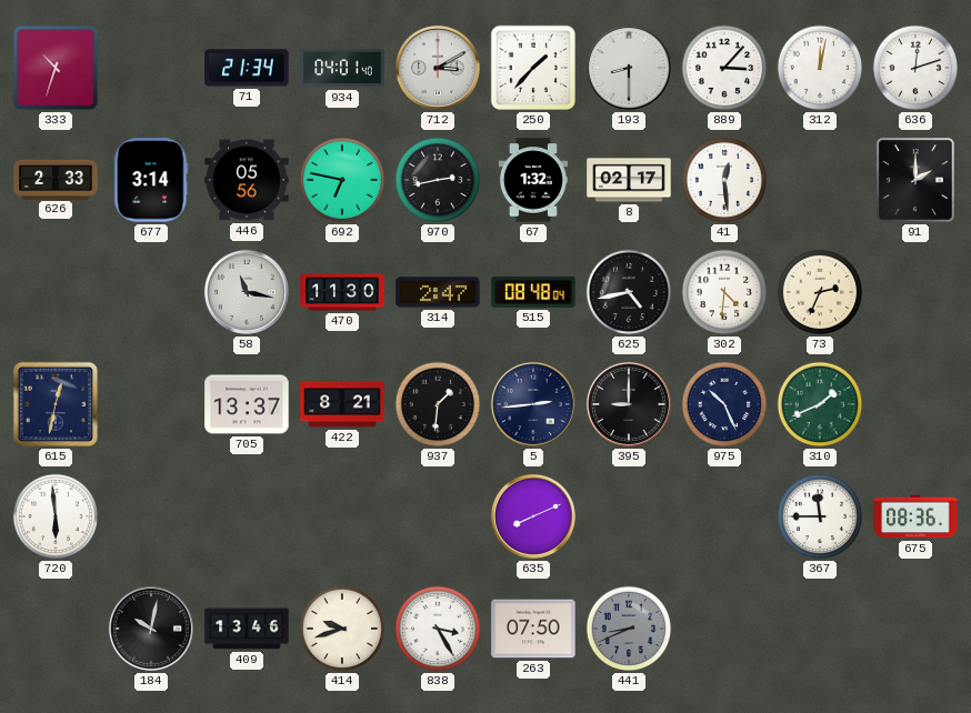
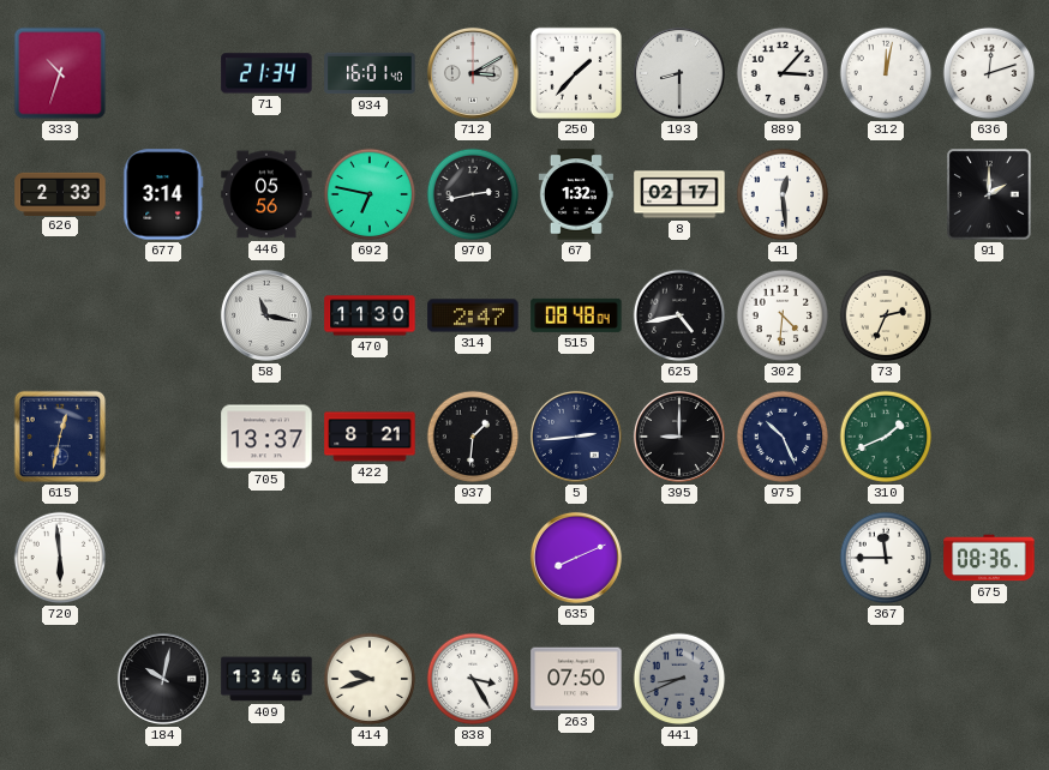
934: 04:01 -> 16:01 (370, 73)
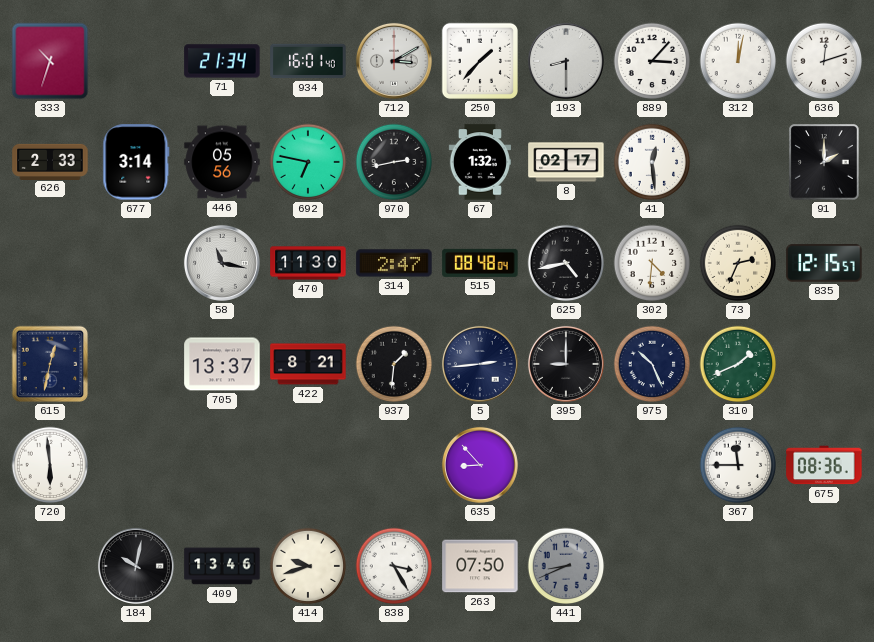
835: none -> 12:15 (824, 263)
635: 8:11 -> 8:53 (480, 465)
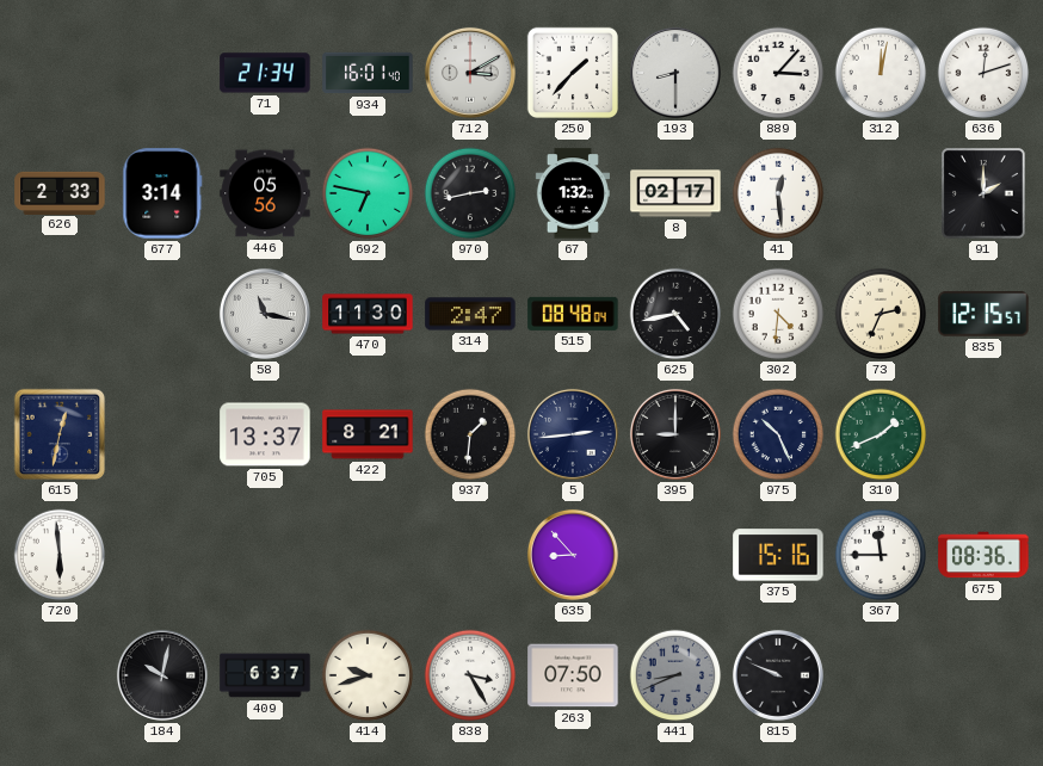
333: 10:33 -> none (50, 61)
375: none -> 15:16 (778, 555)
409: 13:46 -> 6:37 (265, 675)
815: none -> 9:49 (778, 675)
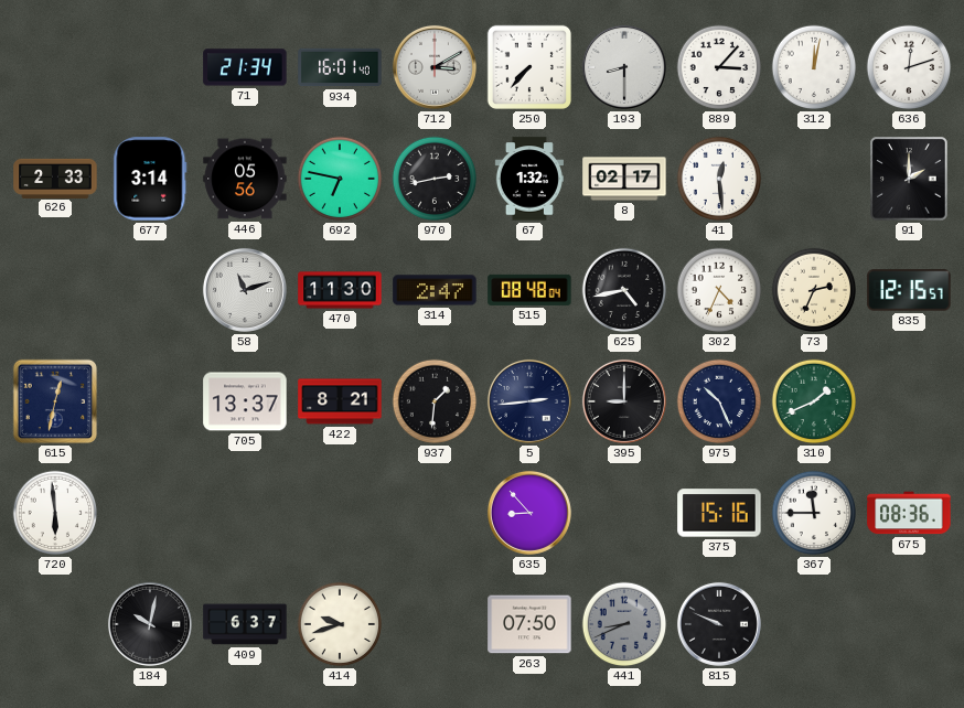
250: 1:37 -> 7:37 (529, 67)
58: 11:17 -> 11:12 (245, 290)
302: 4:31 -> 4:34 (719, 290)
838: 3:25 -> none (470, 675)
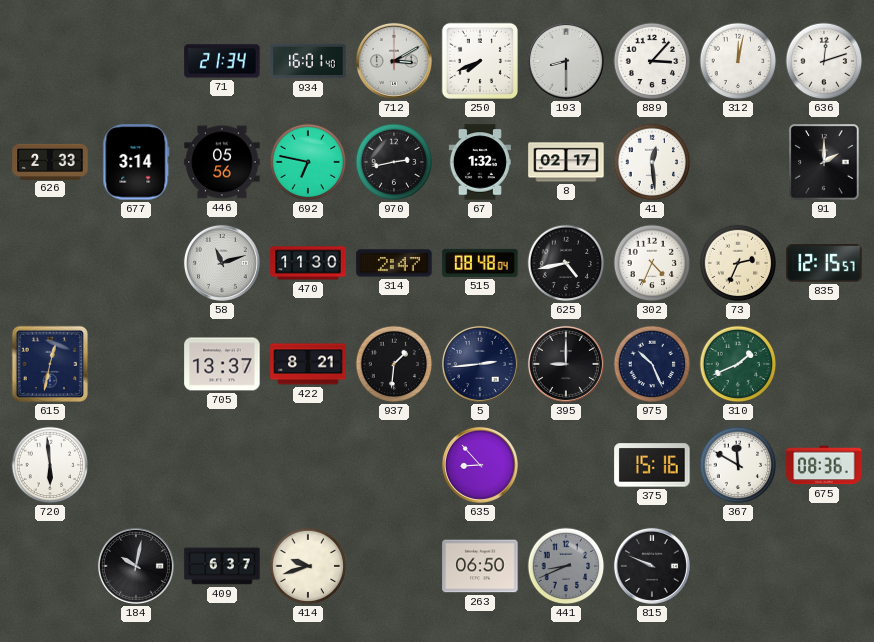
250: 7:37 -> 7:41 (480, 61)
367: 11:45 -> 11:50 (738, 465)
263: 07:50 -> 06:50 (480, 566)
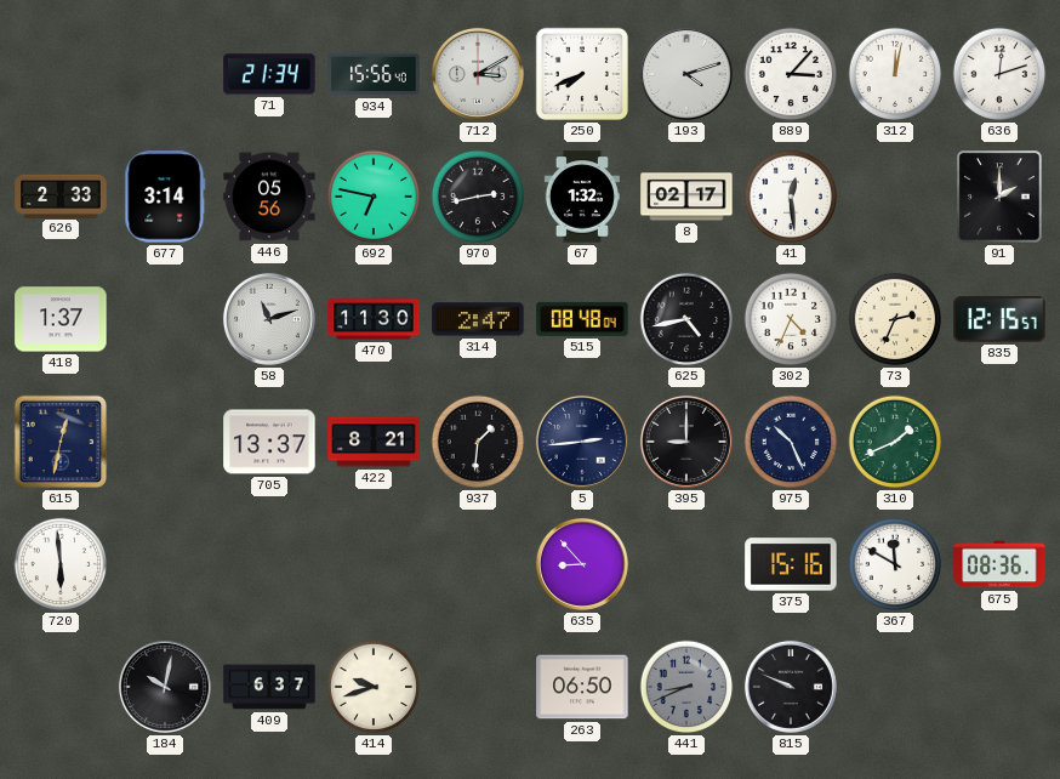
934: 16:01 -> 15:56 (374, 74)
193: 8:30 -> 4:12 (686, 74)
418: none -> 1:37 (61, 319)
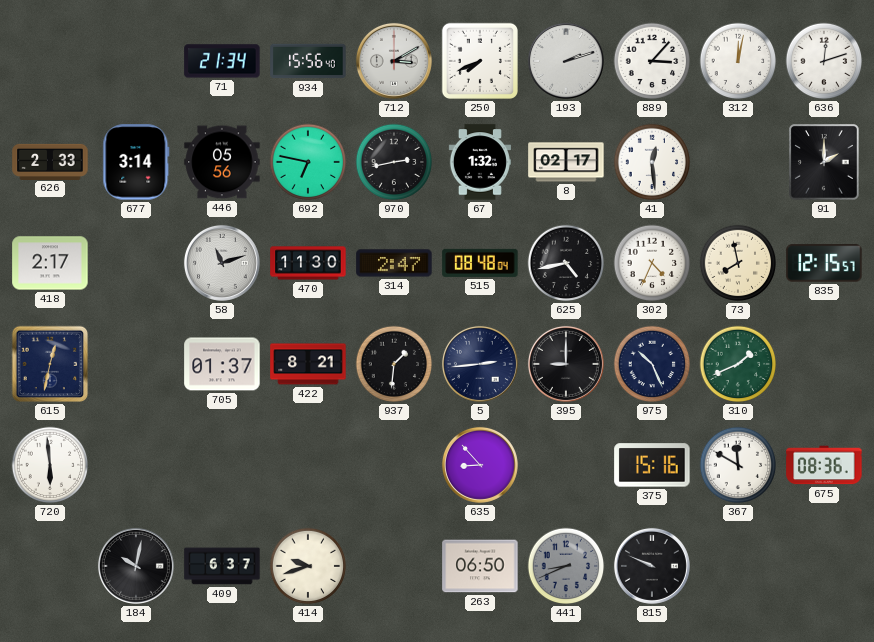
193: 4:12 -> 2:12 (566, 61)
418: 1:37 -> 2:17 (50, 263)
73: 2:34 -> 7:58 (738, 263)
705: 13:37 -> 01:37 (222, 364)
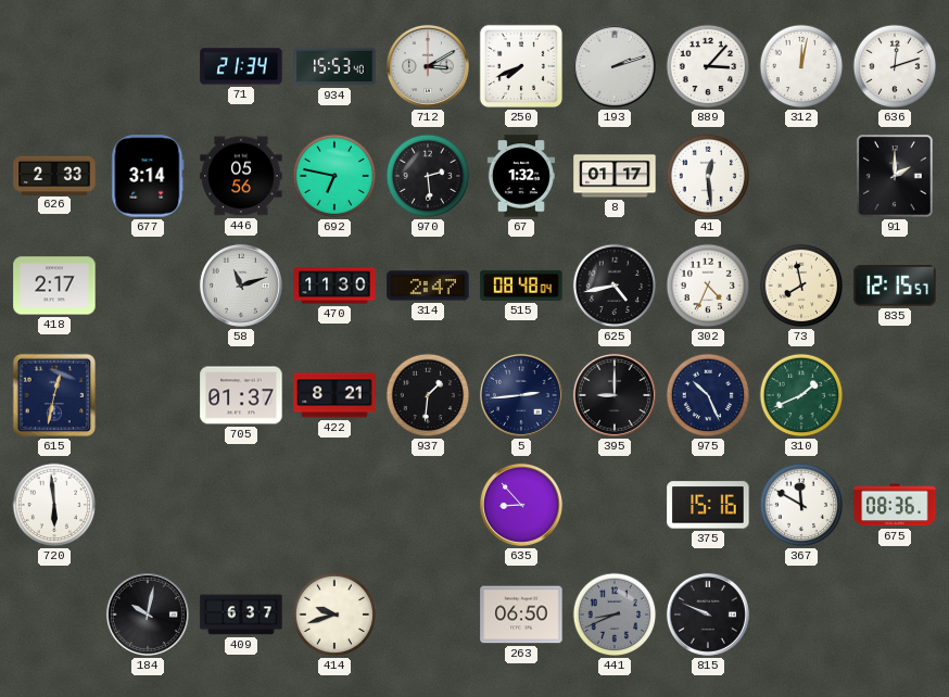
934: 15:56 -> 15:53 (334, 66)
970: 2:43 -> 2:29 (428, 176)
8: 02:17 -> 01:17 (615, 176)
